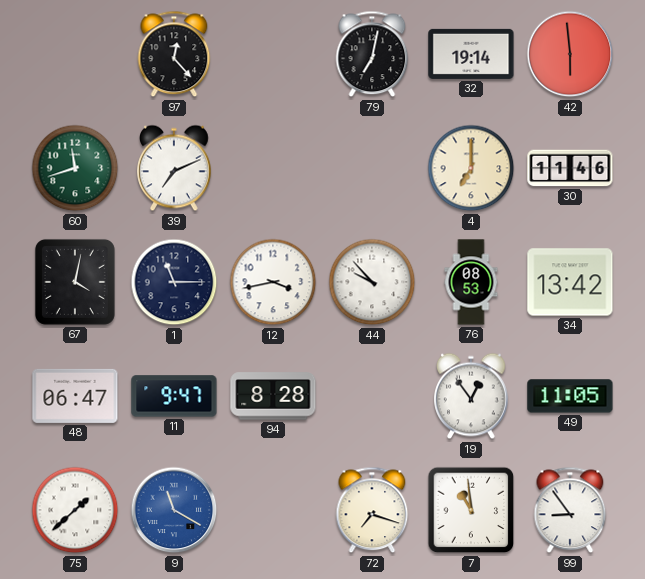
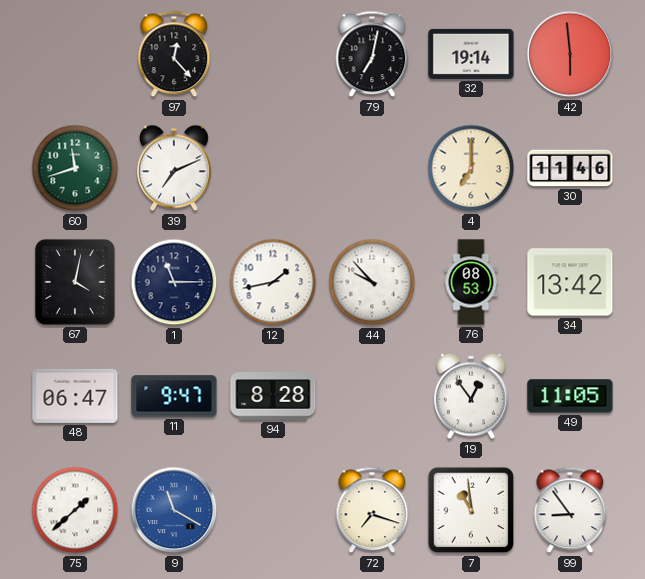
12: 3:43 -> 1:43 (273, 282)
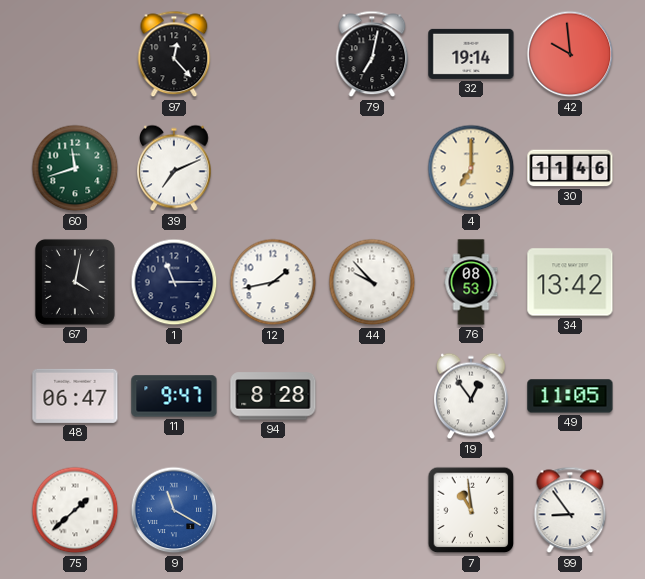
42: 5:59 -> 9:59 (570, 54)
72: 7:18 -> none (372, 510)
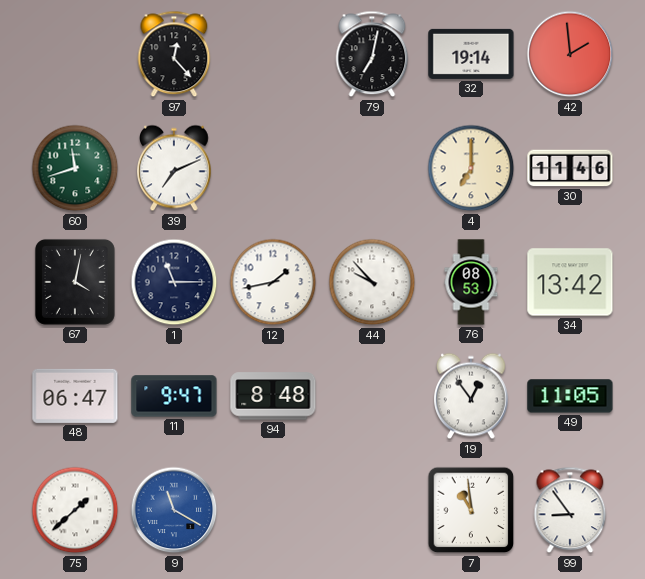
42: 9:59 -> 1:59 (570, 54)
94: 8:28 -> 8:48 (273, 396)
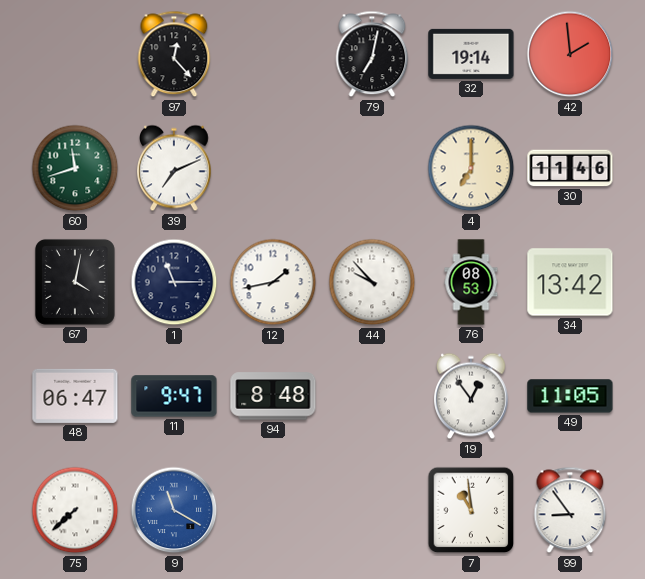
75: 1:38 -> 7:38 (75, 510)
